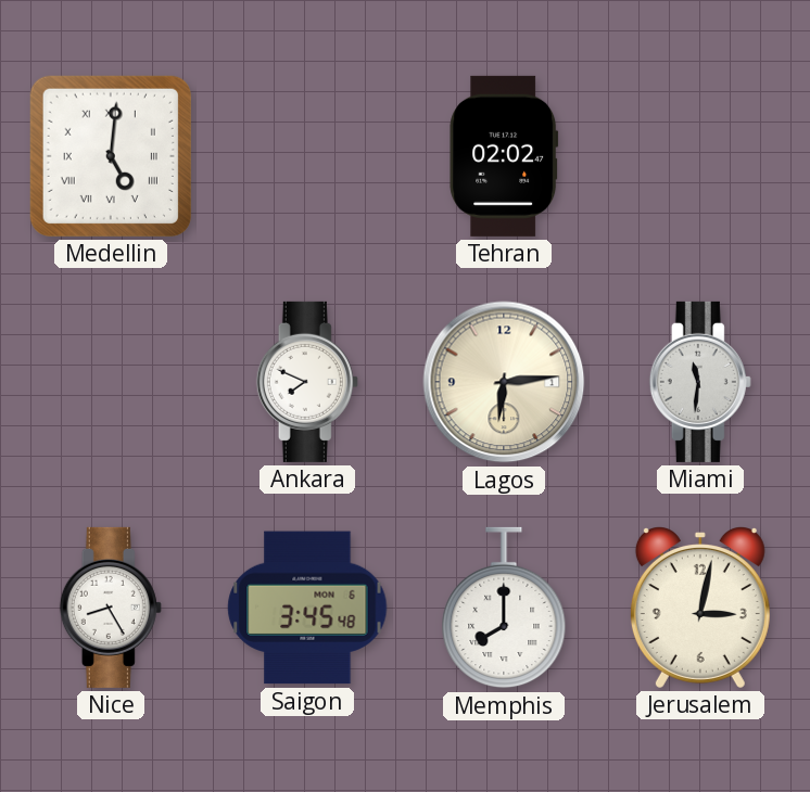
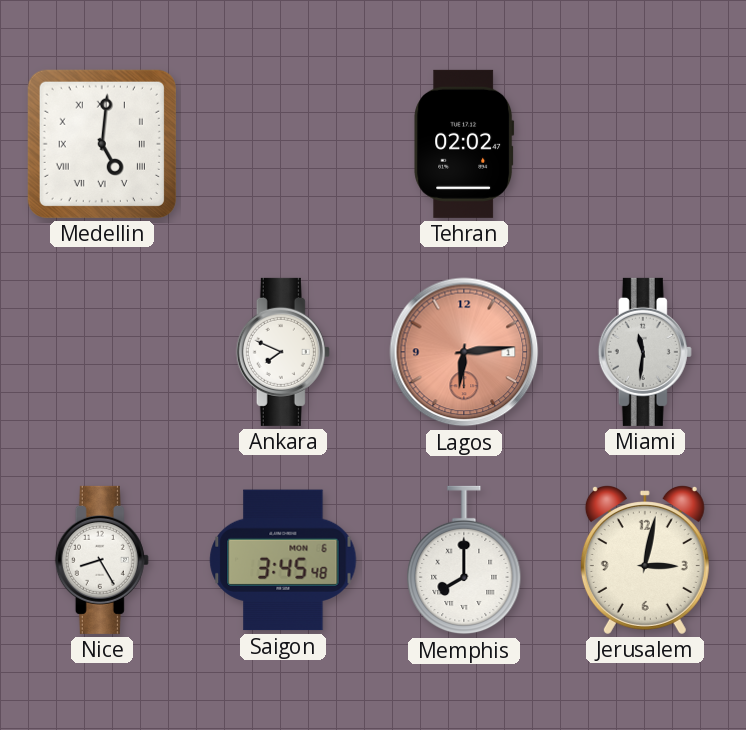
Lagos dial: cream -> salmon (464, 352)
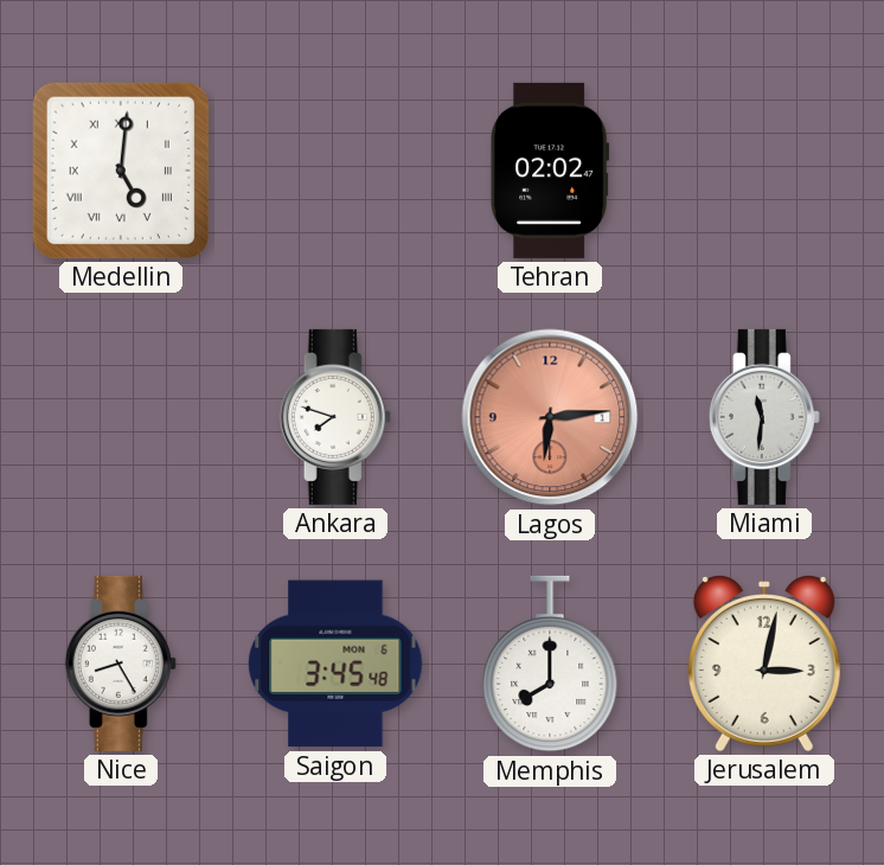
Ankara: 7:49 -> 7:48 (335, 417)
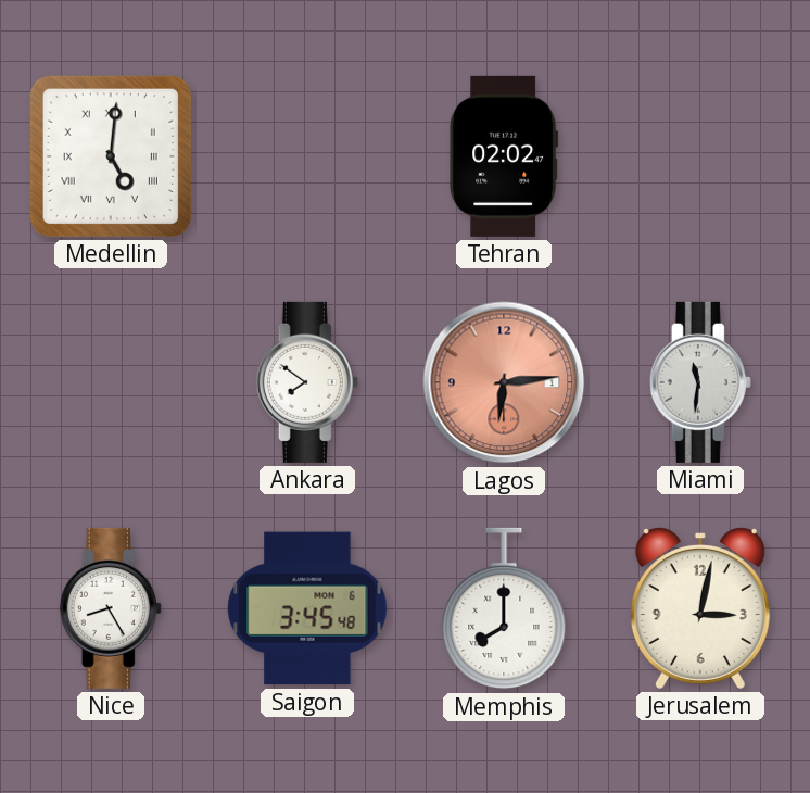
Ankara: 7:48 -> 7:51 (307, 382)
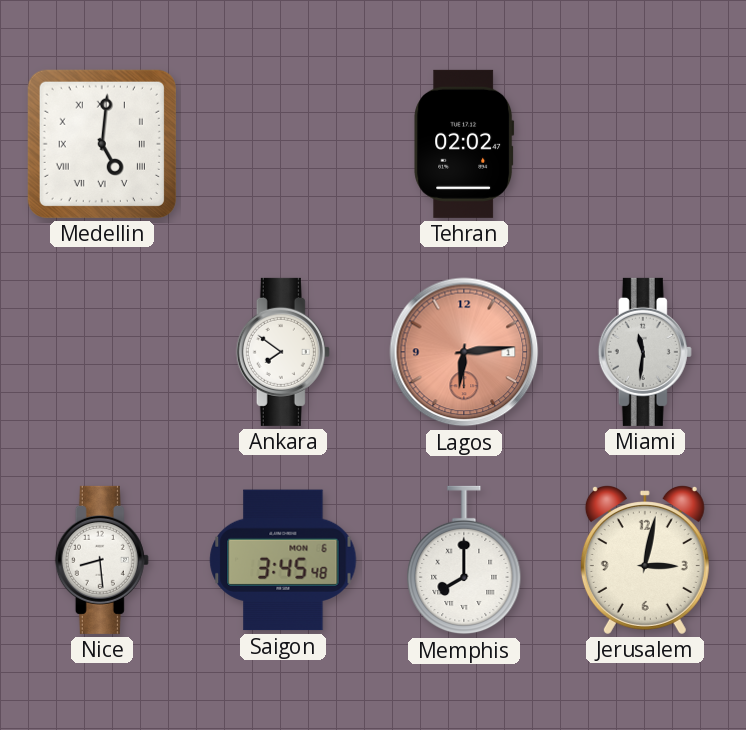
Nice: 8:25 -> 8:29 (102, 560)
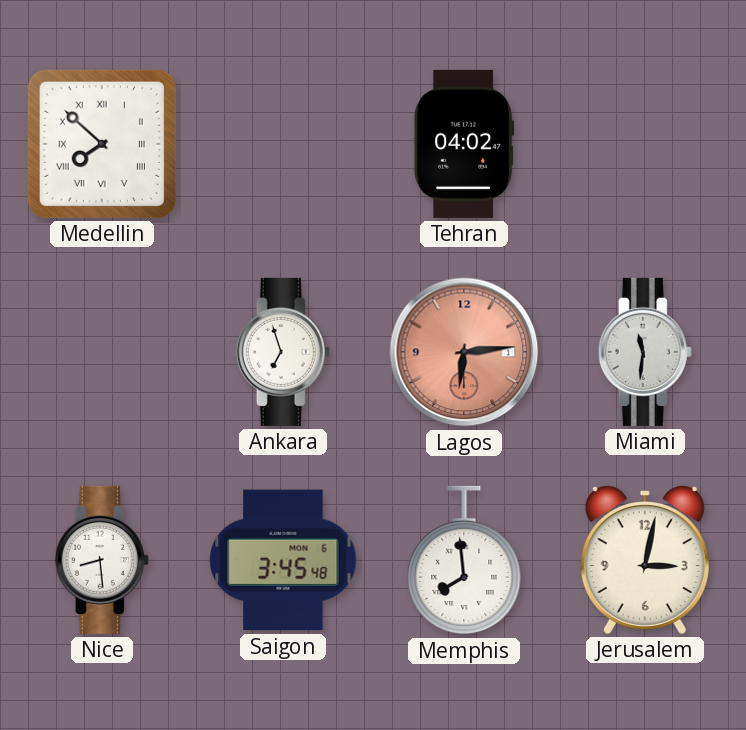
Medellin: 5:01 -> 7:52 (102, 144)
Tehran: 02:02 -> 04:02 (464, 144)
Ankara: 7:51 -> 6:57 (283, 352)
Memphis: 8:00 -> 7:59 (464, 560)
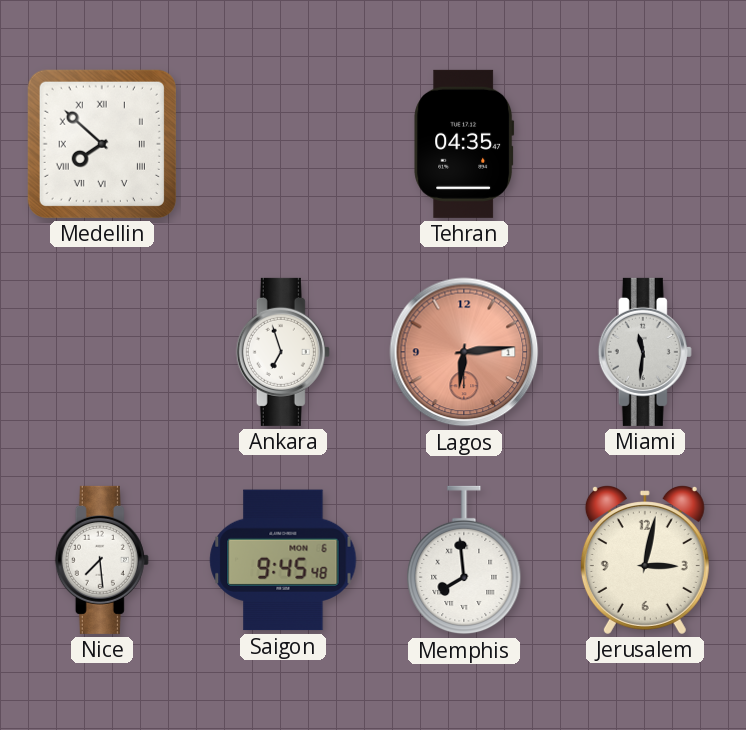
Tehran: 04:02 -> 04:35 (464, 144)
Nice: 8:29 -> 7:29 (102, 560)
Saigon: 3:45 -> 9:45 (283, 560)
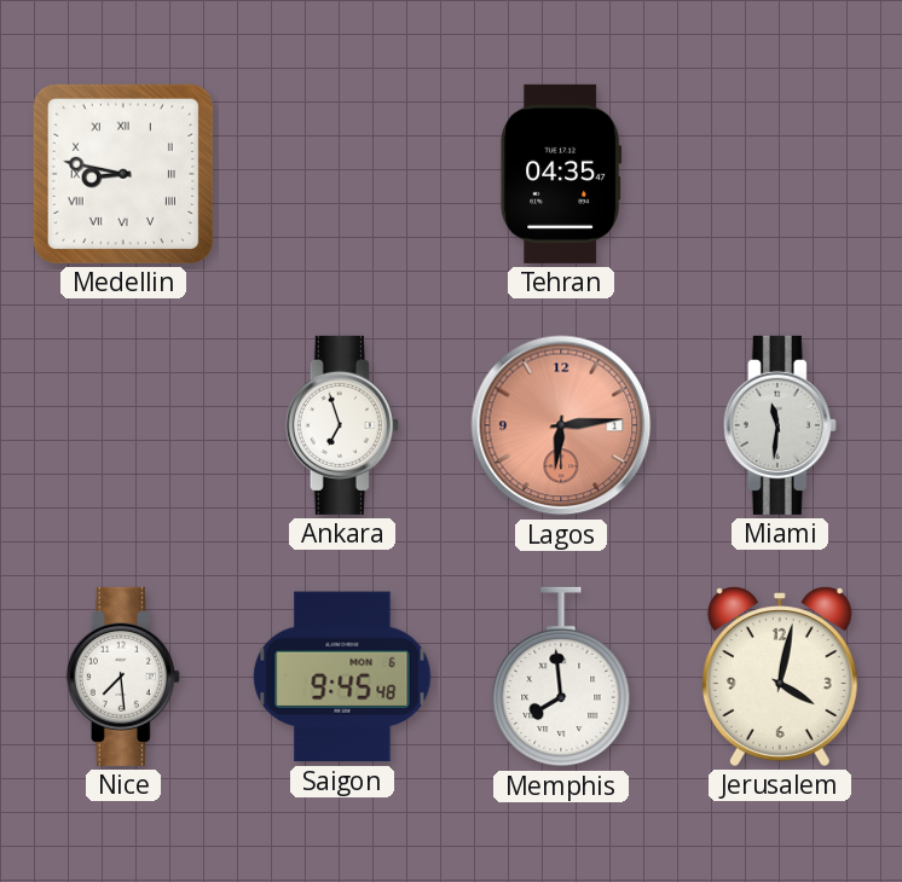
Medellin: 7:52 -> 8:47 (123, 174)
Jerusalem: 3:02 -> 4:02 (780, 677)
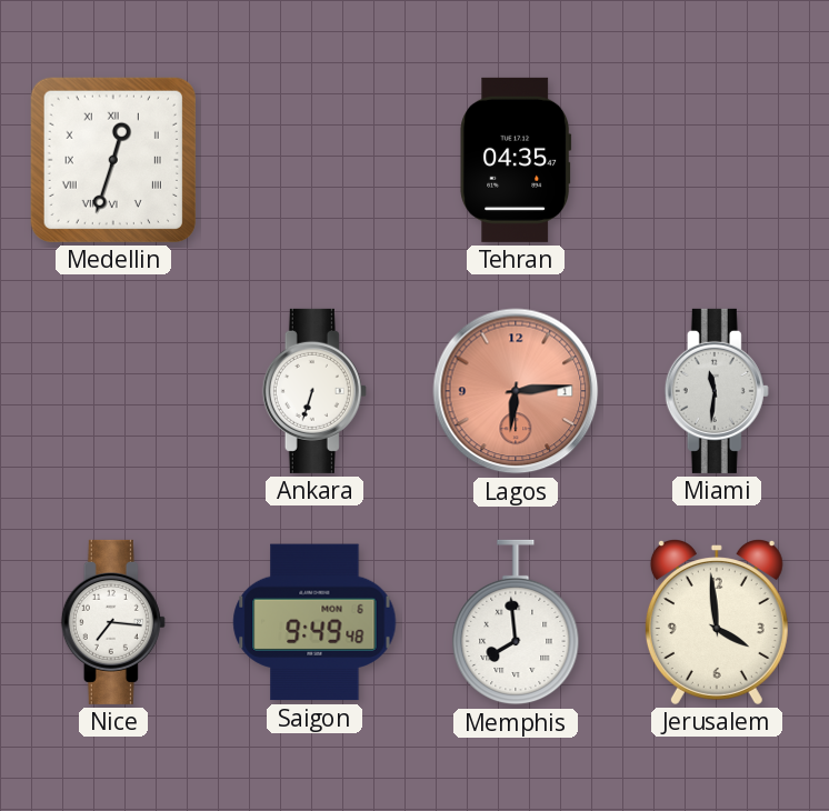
Medellin: 8:47 -> 12:33 (113, 160)
Ankara: 6:57 -> 6:33 (314, 391)
Nice: 7:29 -> 7:16 (113, 622)
Saigon: 9:45 -> 9:49 (314, 622)
Jerusalem: 4:02 -> 3:59 (717, 622)
